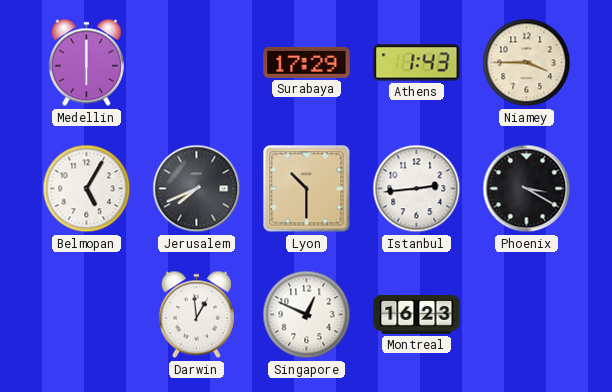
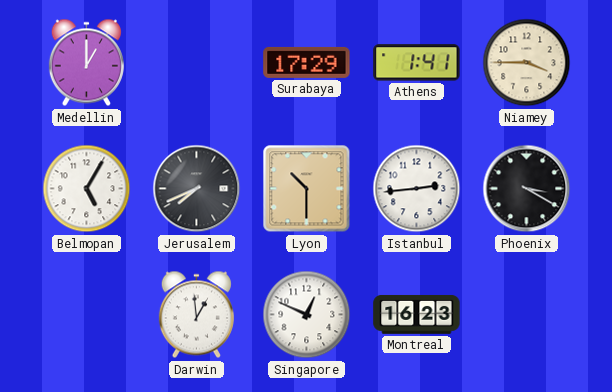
Medellin: 6:00 -> 1:00 (86, 63)
Athens: 1:43 -> 1:41 (417, 63)
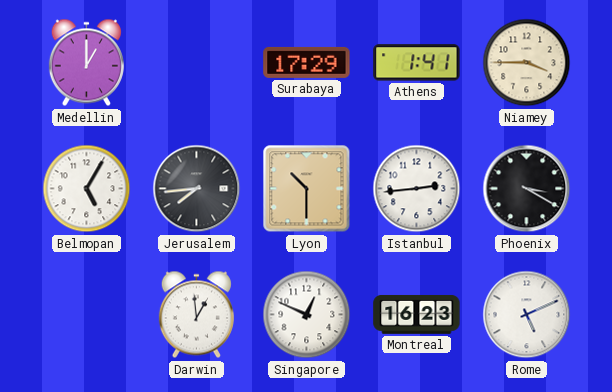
Jerusalem: 7:41 -> 7:44 (197, 189)
Rome: none -> 5:11 (527, 315)
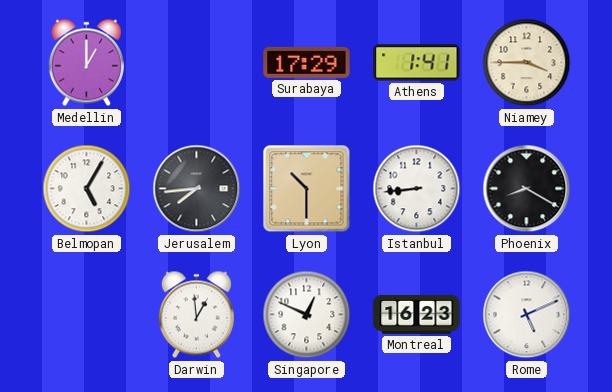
Istanbul: 2:44 -> 8:44 (417, 189)
Phoenix: 3:20 -> 8:20 (527, 189)
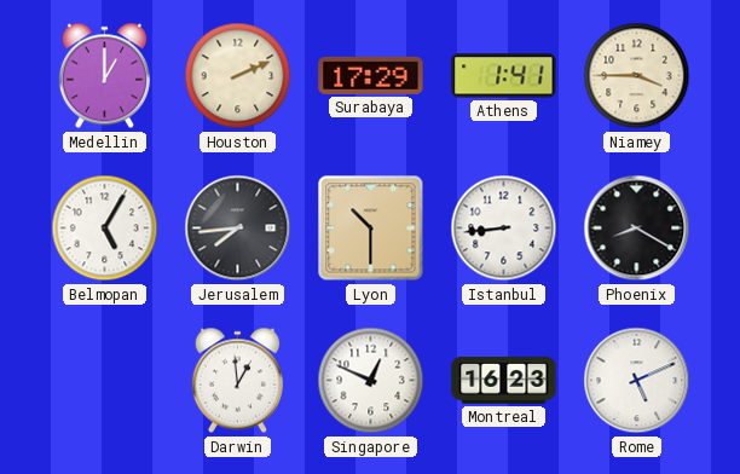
Houston: none -> 2:11 (238, 76)
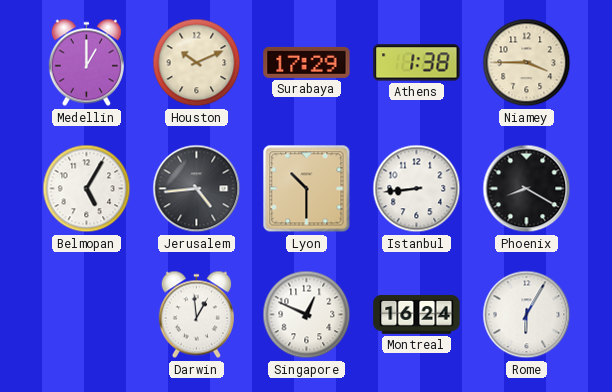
Houston: 2:11 -> 10:11 (197, 63)
Athens: 1:41 -> 1:38 (417, 63)
Jerusalem: 7:44 -> 4:44 (197, 189)
Montreal: 16:23 -> 16:24 (417, 315)
Rome: 5:11 -> 6:05 (527, 315)
